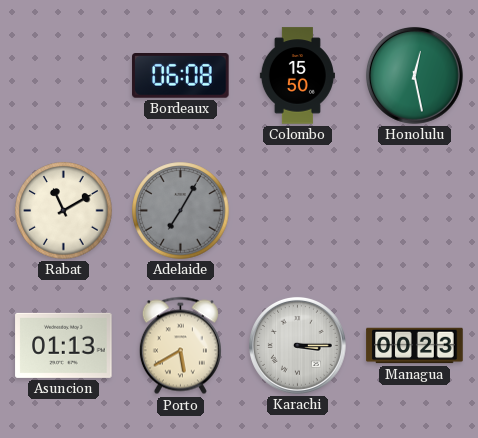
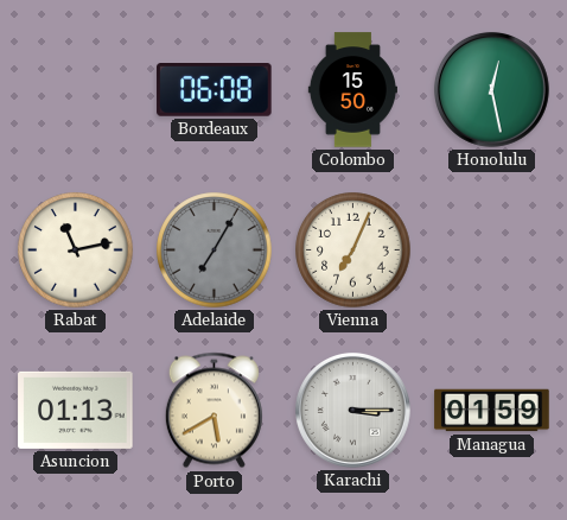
Rabat: 11:10 -> 11:13 (76, 251)
Vienna: none -> 7:04 (353, 251)
Managua: 00:23 -> 01:59 (492, 411)
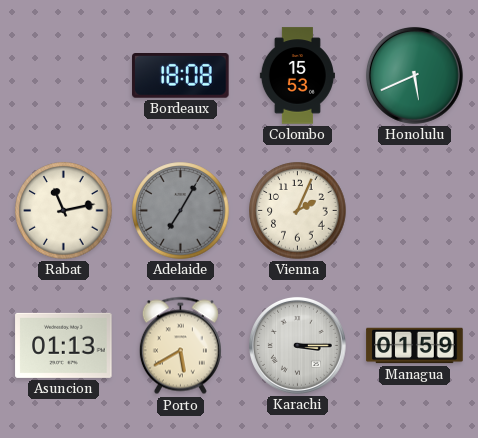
Bordeaux: 06:08 -> 18:08 (181, 76)
Colombo: 15:50 -> 15:53 (297, 76)
Honolulu: 12:28 -> 5:41 (414, 75)
Vienna: 7:04 -> 2:04 (298, 211)
